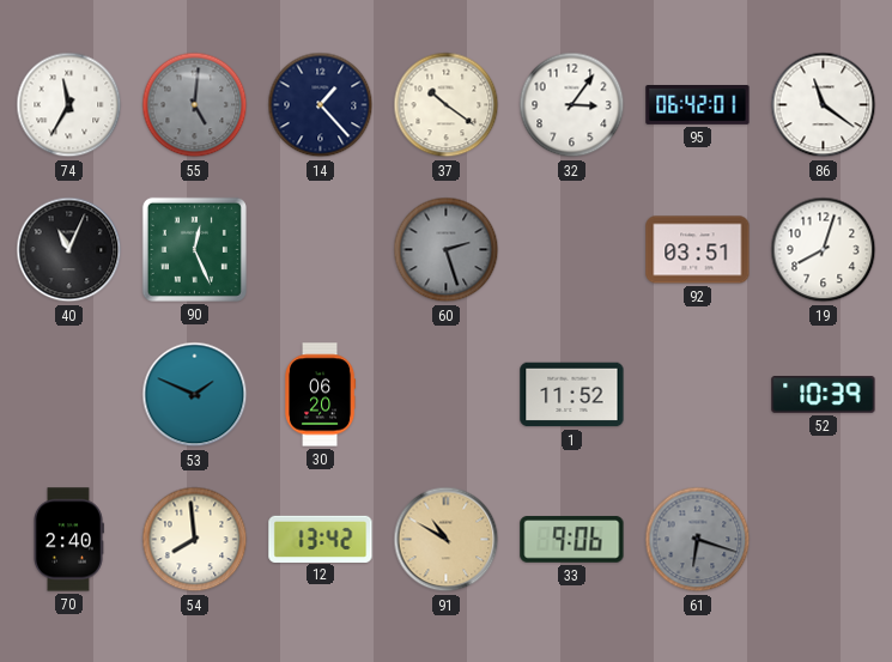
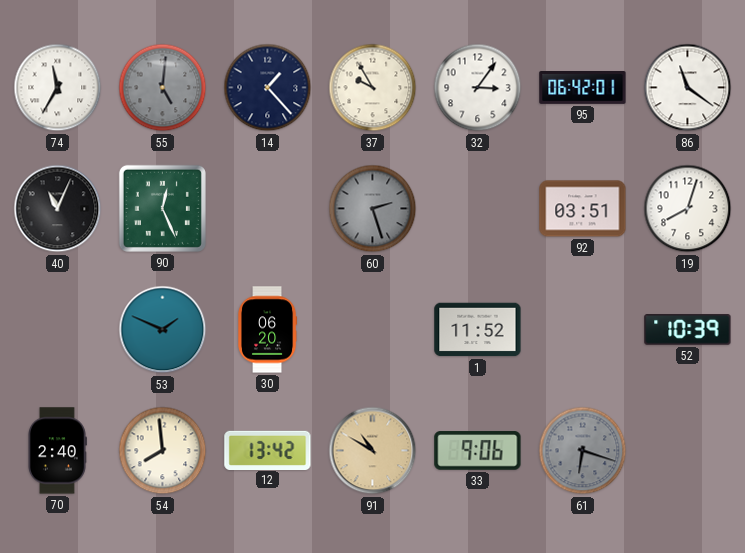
37: 10:21 -> 9:55 (373, 88)
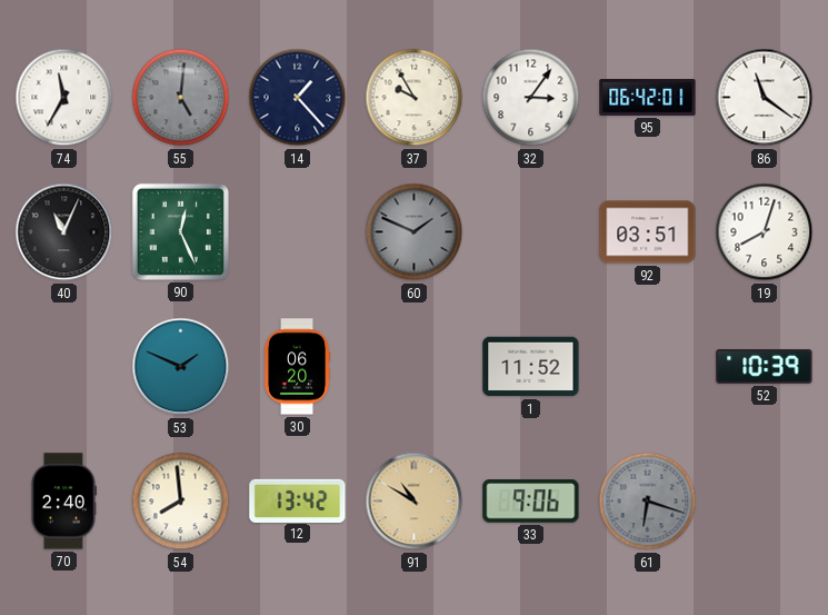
60: 2:27 -> 1:49 (415, 232)
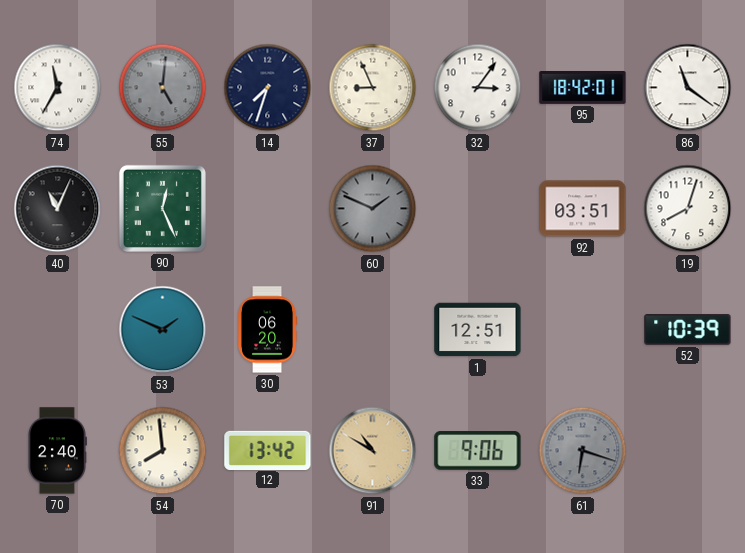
14: 1:23 -> 7:33 (268, 88)
37: 9:55 -> 8:56 (373, 88)
95: 06:42 -> 18:42 (583, 88)
1: 11:52 -> 12:51 (478, 330)
